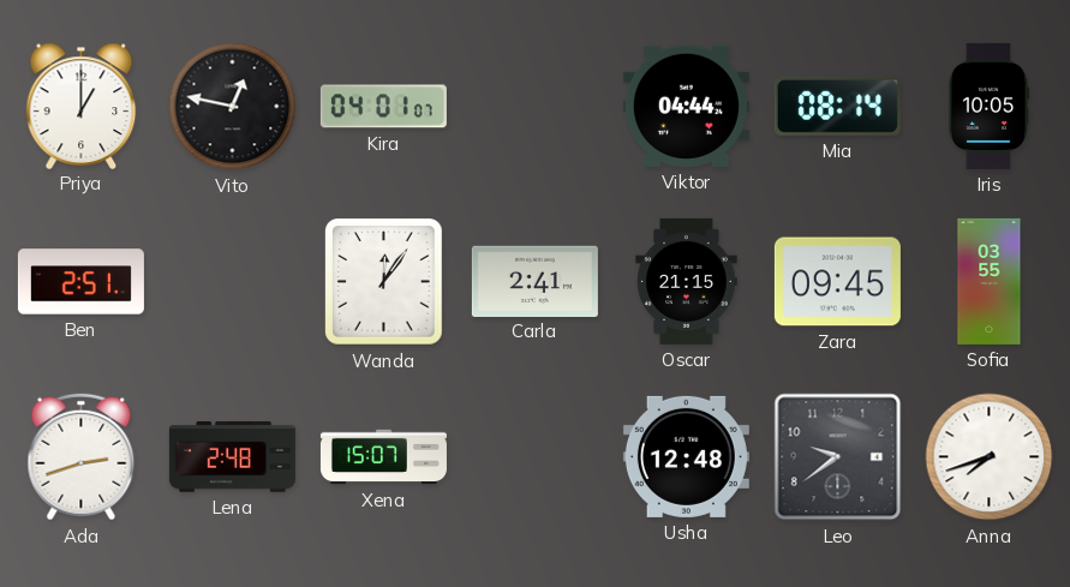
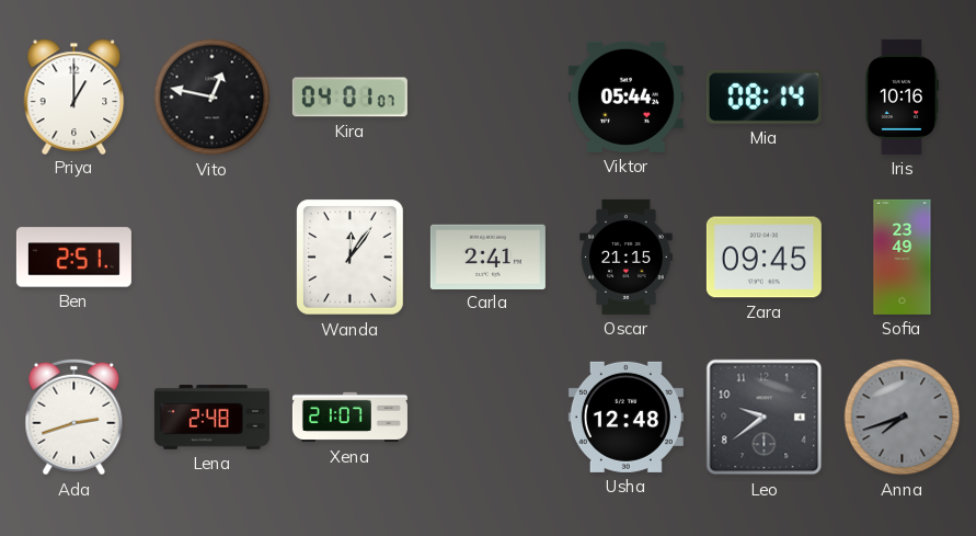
Viktor: 04:44 -> 05:44 (625, 96)
Iris: 10:05 -> 10:16 (900, 96)
Sofia: 03:55 -> 23:49 (903, 256)
Xena: 15:07 -> 21:07 (349, 418)
Anna dial: white -> grey (903, 418)
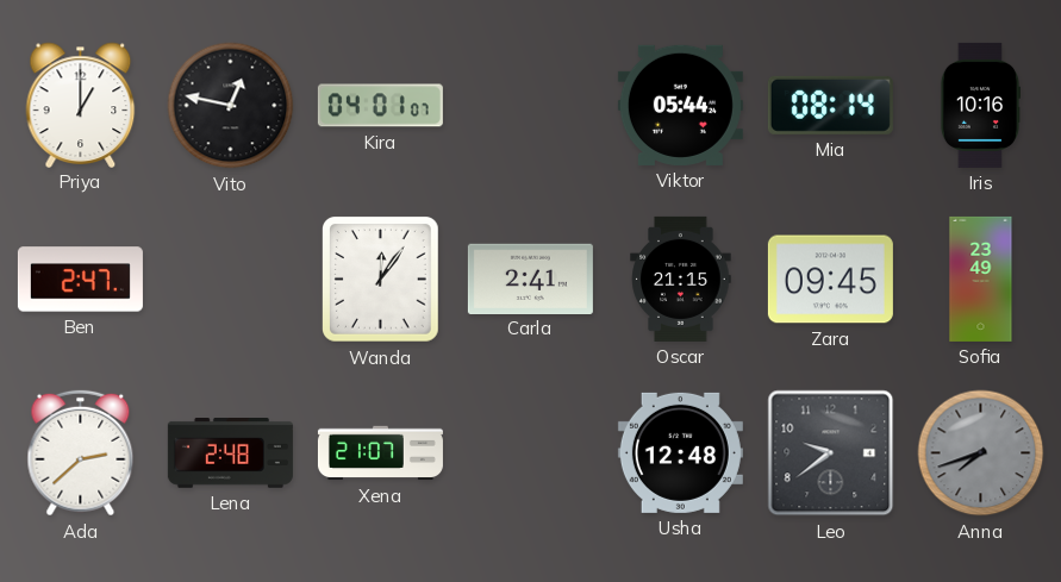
Ben: 2:51 -> 2:47 (80, 280)
Ada: 2:42 -> 2:38 (81, 453)
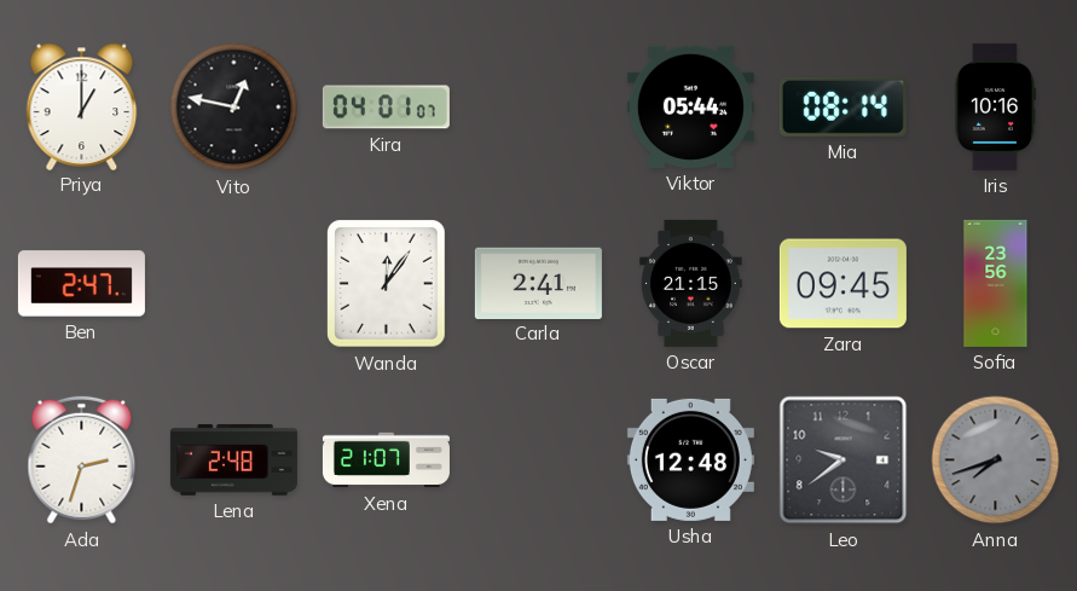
Sofia: 23:49 -> 23:56 (996, 283)
Ada: 2:38 -> 2:33 (82, 460)
